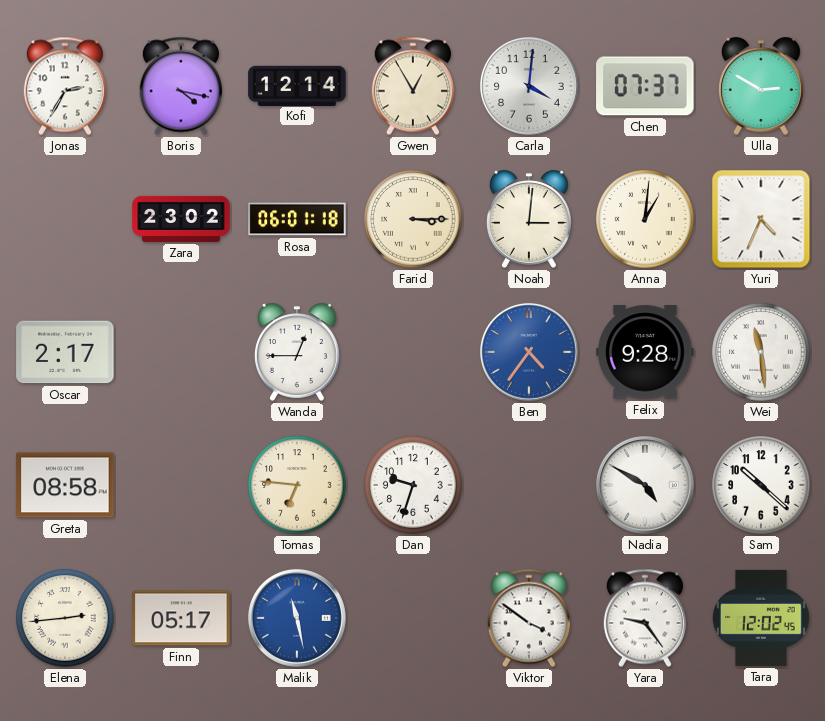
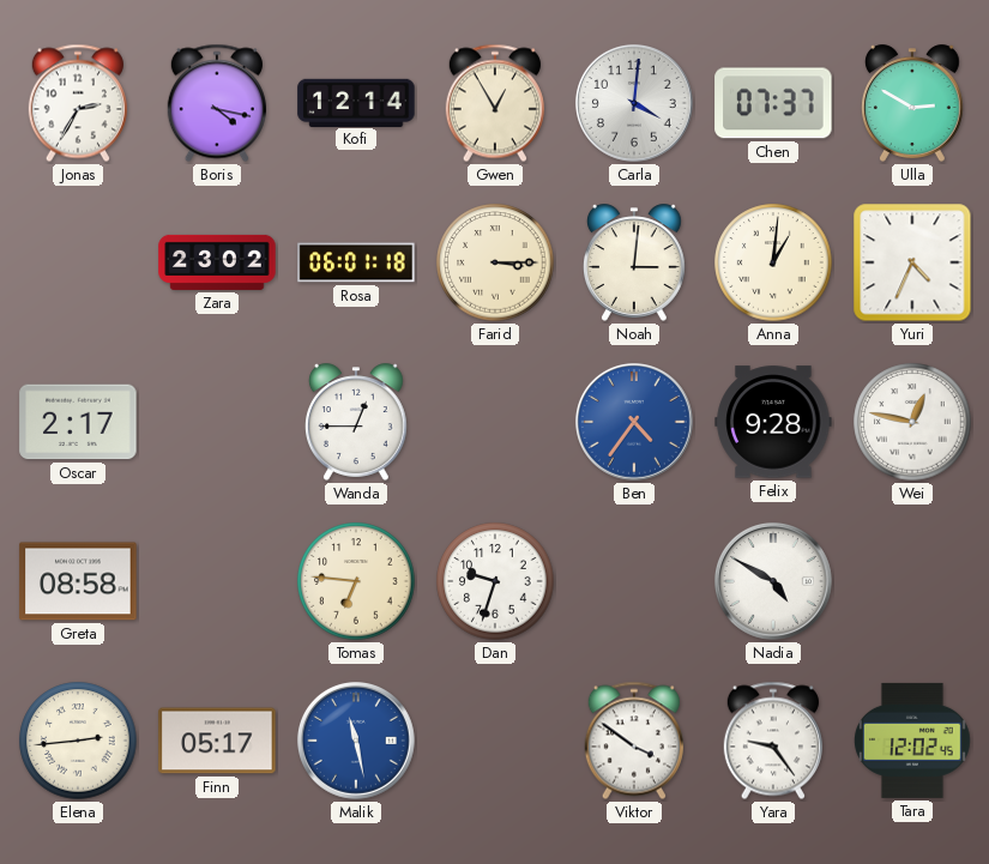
Wei: 11:29 -> 12:47 (912, 422)
Sam: 10:22 -> none (761, 485)
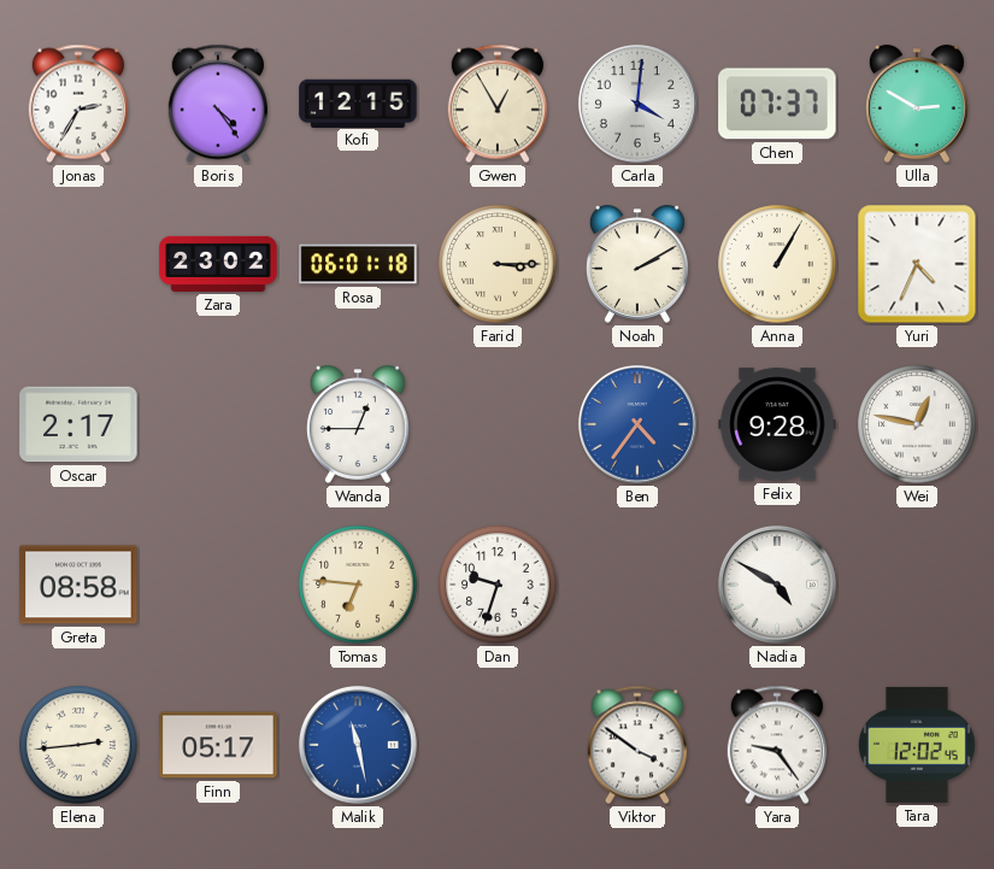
Boris: 4:17 -> 4:24 (218, 104)
Kofi: 12:14 -> 12:15 (358, 102)
Noah: 3:01 -> 2:10 (637, 264)
Anna: 1:01 -> 1:05 (777, 264)
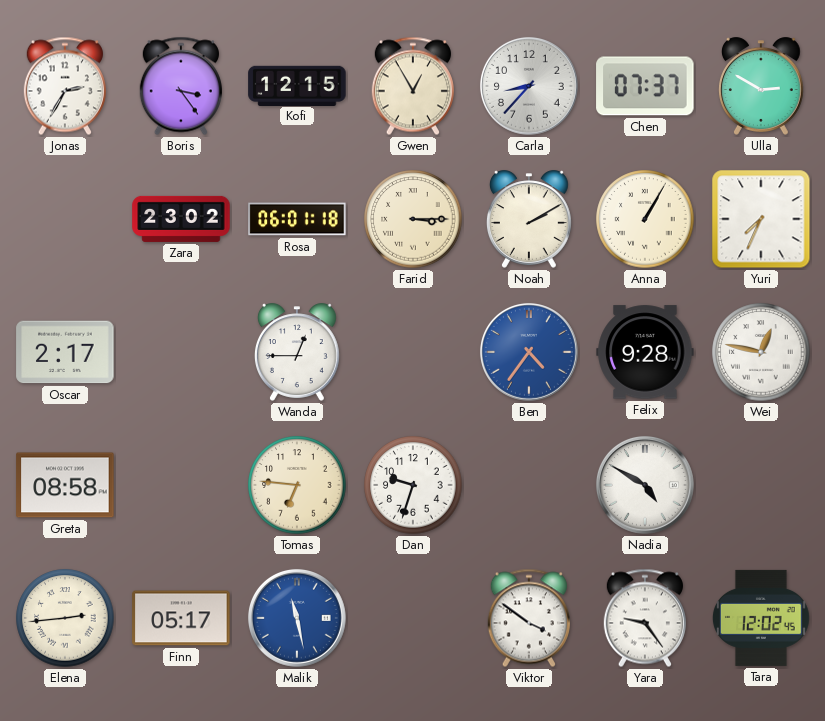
Boris: 4:24 -> 3:24 (181, 86)
Carla: 4:01 -> 8:37 (529, 86)
Yuri: 4:34 -> 7:34 (761, 219)
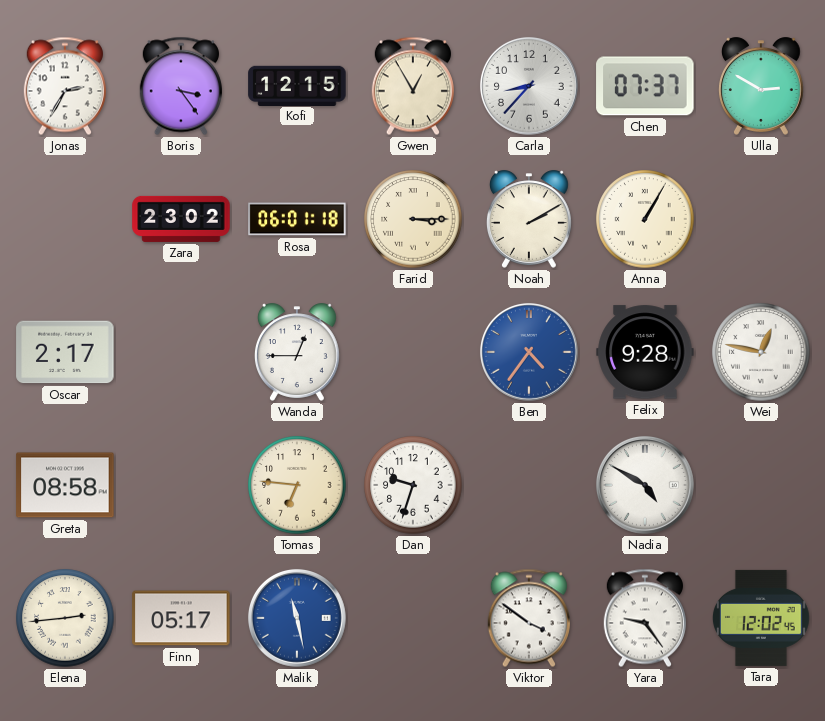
Yuri: 7:34 -> none (761, 219)
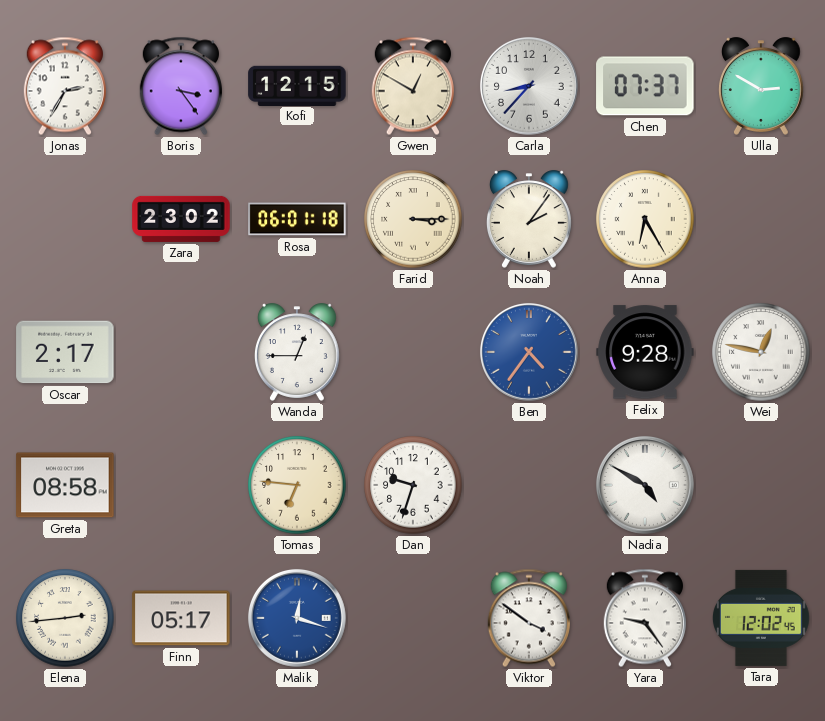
Gwen: 12:55 -> 12:50 (413, 86)
Noah: 2:10 -> 2:06 (529, 219)
Anna: 1:05 -> 6:25 (645, 219)
Malik: 11:28 -> 12:18 (297, 618)
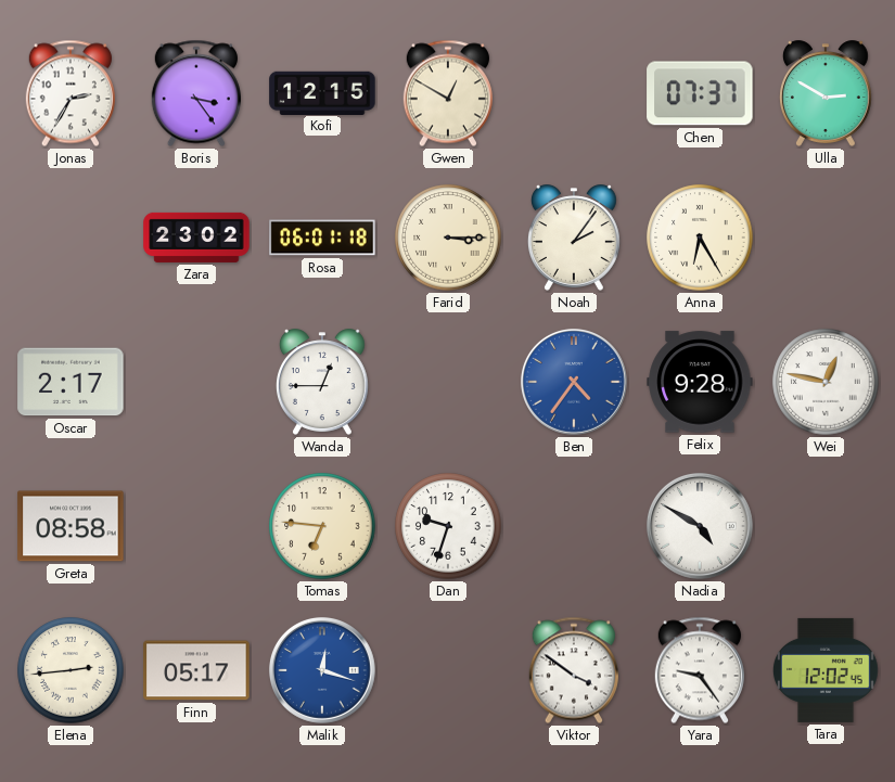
Carla: 8:37 -> none (529, 86)
